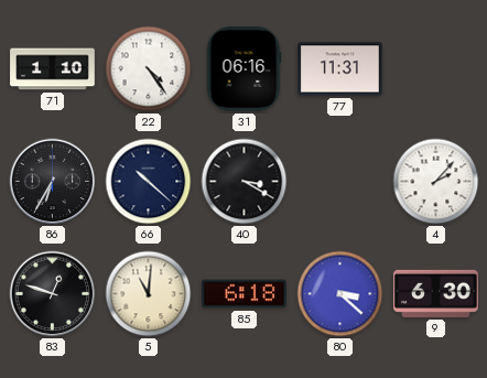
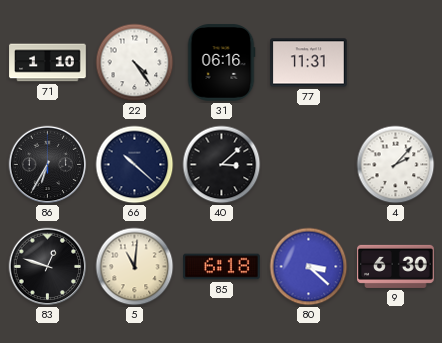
40: 3:20 -> 3:08 (222, 165)
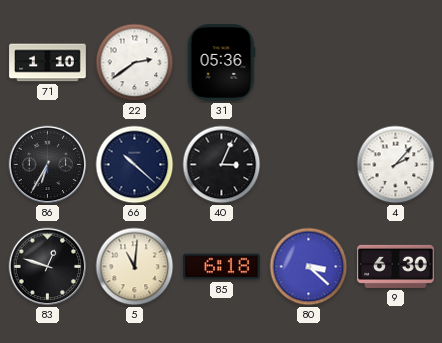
22: 4:24 -> 2:39 (135, 63)
31: 06:16 -> 05:36 (221, 63)
77: 11:31 -> none (309, 63)
40: 3:08 -> 3:04 (222, 165)
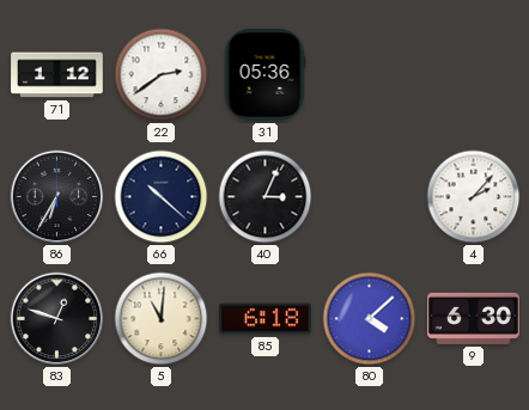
71: 1:10 -> 1:12 (57, 75)
80: 3:22 -> 4:08 (370, 319)
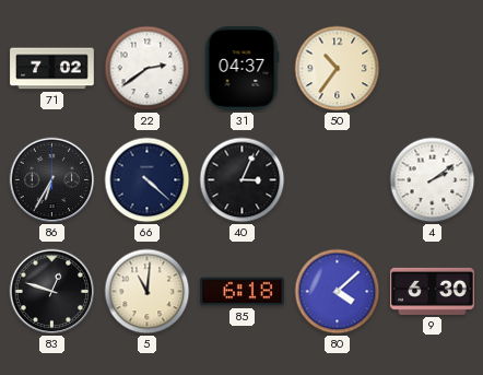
71: 1:12 -> 7:02 (52, 69)
31: 05:36 -> 04:37 (241, 69)
50: none -> 10:36 (338, 69)
66: 10:22 -> 4:22 (148, 180)
4: 2:07 -> 2:09 (433, 180)
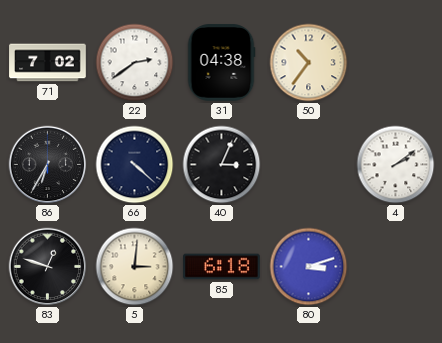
31: 04:37 -> 04:38 (221, 63)
5: 11:01 -> 3:01 (135, 267)
80: 4:08 -> 3:12 (309, 267)
9: 6:30 -> none (433, 291)
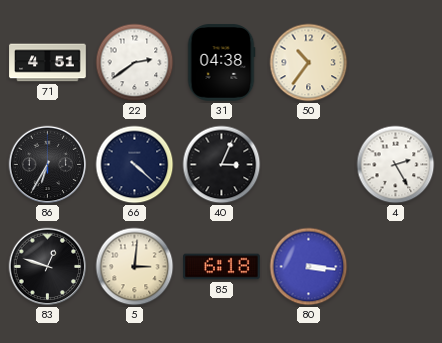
71: 7:02 -> 4:51 (48, 63)
4: 2:09 -> 2:25 (396, 165)
80: 3:12 -> 3:16 (309, 267)
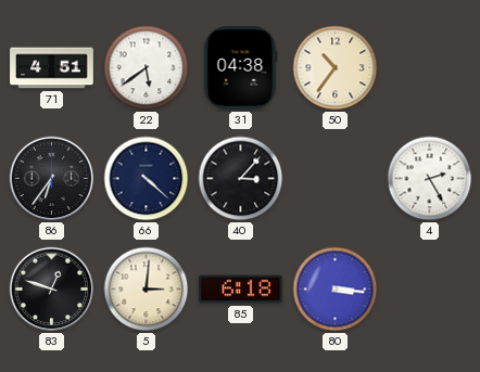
22: 2:39 -> 5:39 (147, 68)
86: 6:35 -> 6:36 (52, 179)
40: 3:04 -> 3:07 (241, 179)
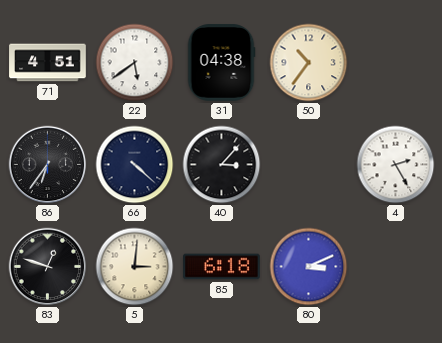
80: 3:16 -> 3:11 (309, 267)
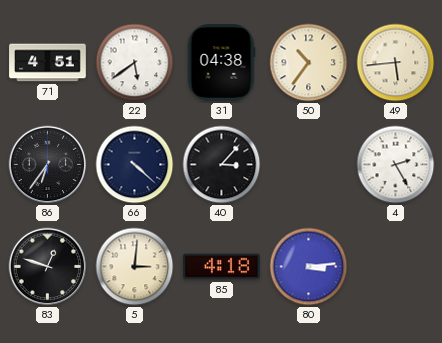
49: none -> 5:44 (396, 63)
85: 6:18 -> 4:18 (222, 267)
80: 3:11 -> 3:14 (309, 267)
